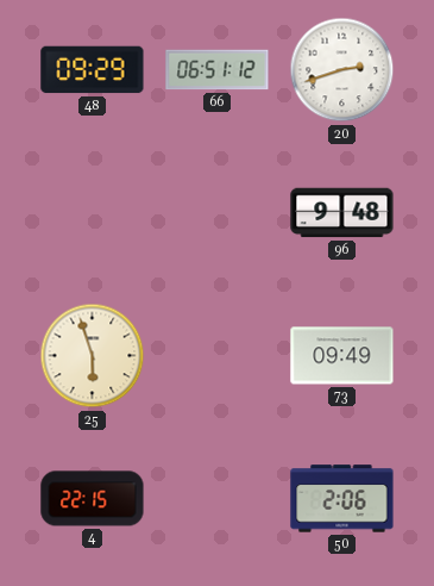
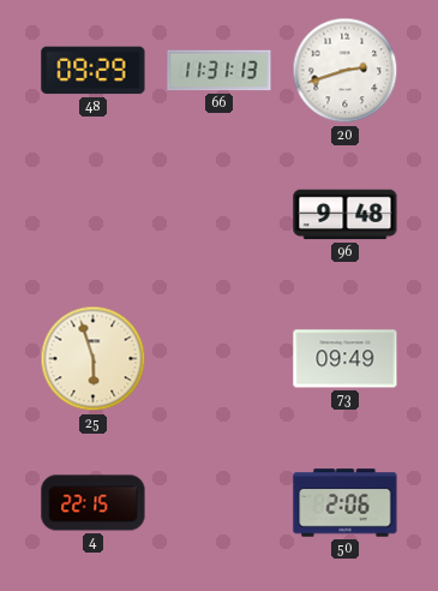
66: 06:51 -> 11:31 (220, 71)
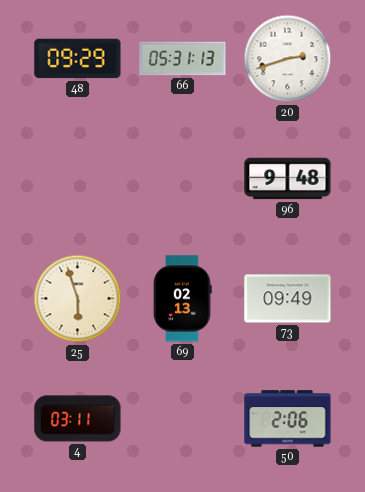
66: 11:31 -> 05:31 (183, 59)
69: none -> 02:13 (182, 299)
4: 22:15 -> 03:11 (78, 419)
